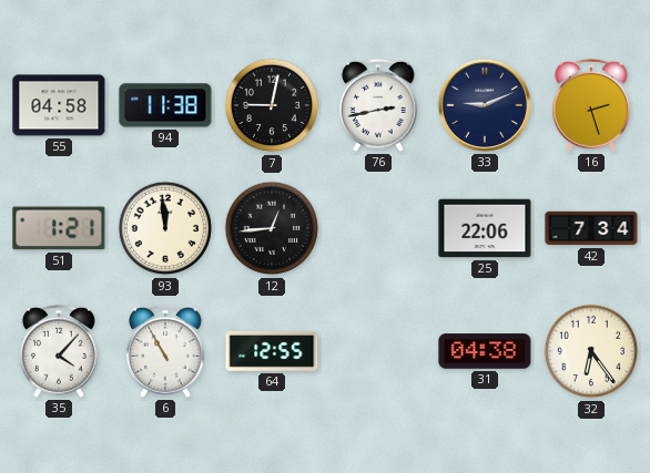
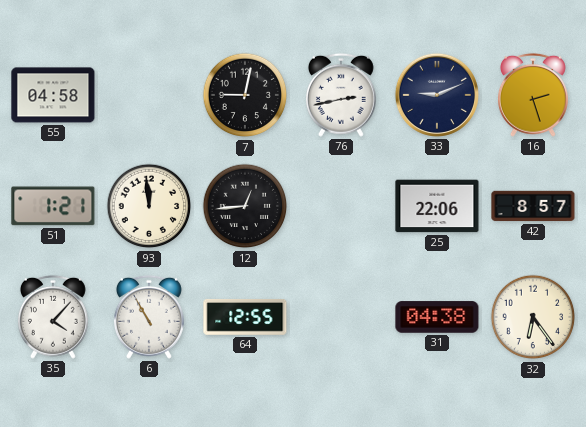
94: 11:38 -> none (165, 105)
42: 7:34 -> 8:57 (533, 206)
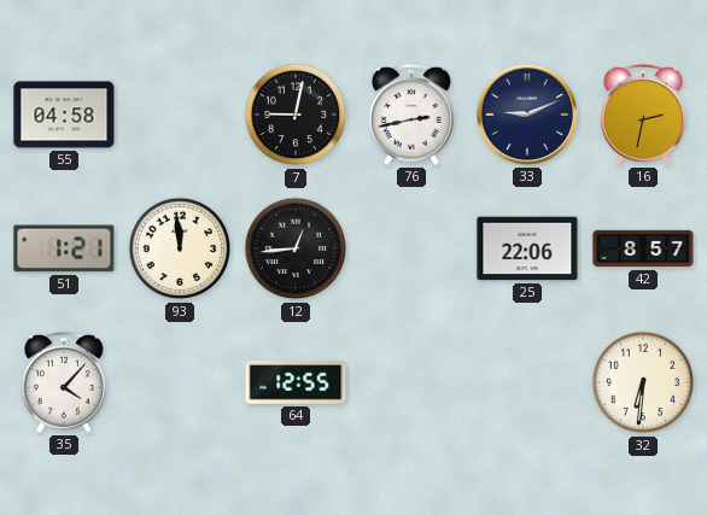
16: 2:27 -> 2:32 (643, 115)
6: 10:55 -> none (149, 317)
31: 04:38 -> none (437, 317)
32: 6:24 -> 6:31 (643, 382)
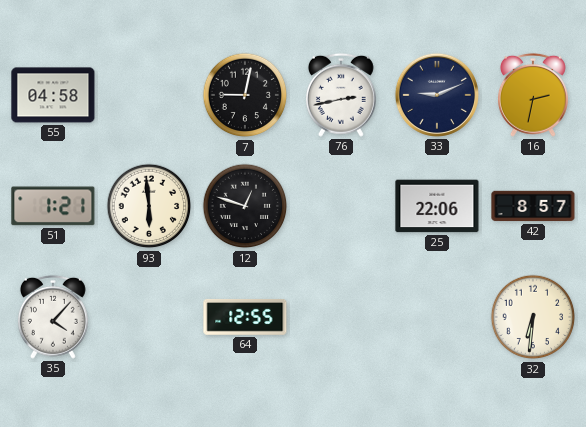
93: 11:59 -> 5:59 (149, 206)
12: 12:44 -> 12:48 (245, 206)
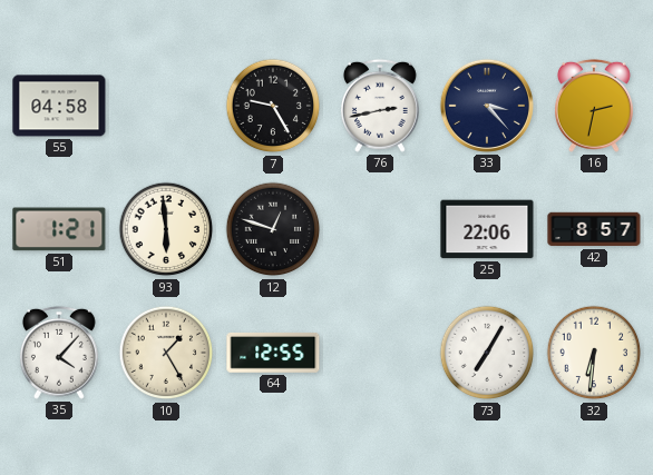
7: 9:02 -> 9:25 (273, 106)
33: 9:11 -> 3:23 (487, 106)
10: none -> 1:25 (166, 353)
73: none -> 7:05 (487, 353)
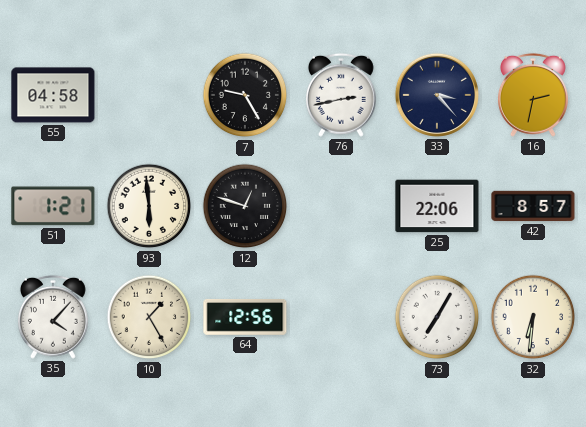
64: 12:55 -> 12:56 (245, 317)
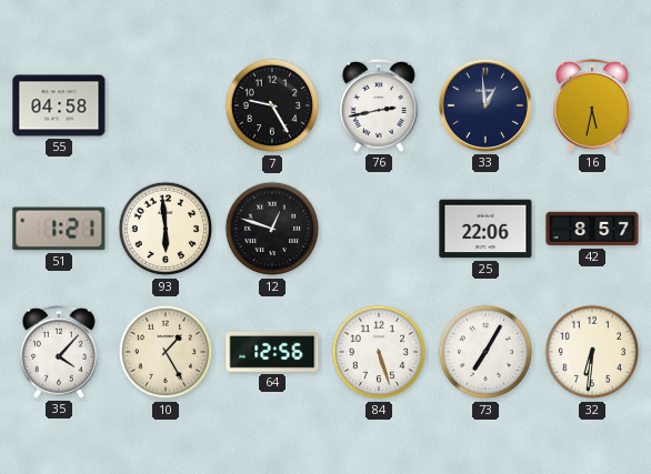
33: 3:23 -> 12:59 (485, 105)
16: 2:32 -> 5:32 (592, 105)
84: none -> 5:27 (379, 352)
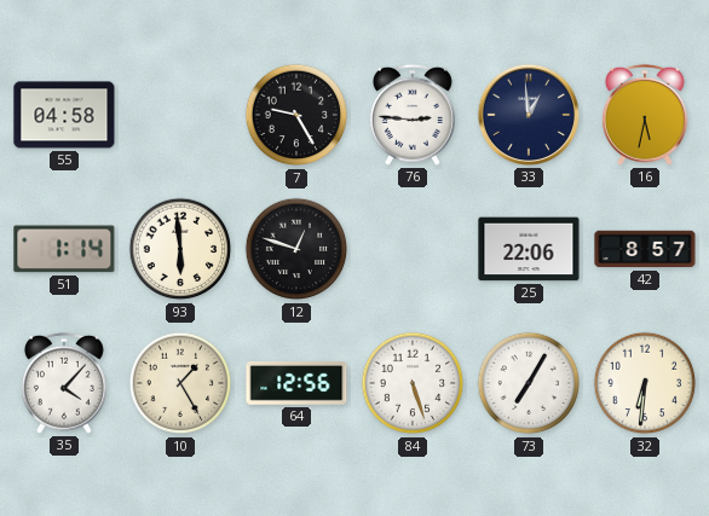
76: 2:43 -> 2:46 (413, 115)
51: 1:21 -> 1:14 (64, 249)
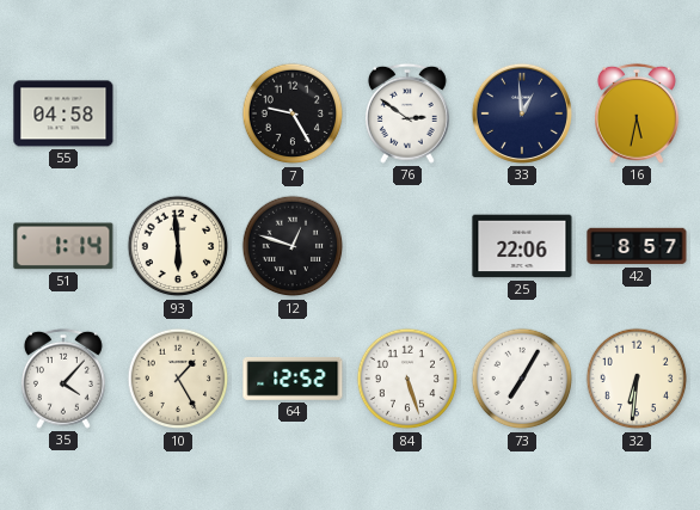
76: 2:46 -> 2:51 (407, 113)
64: 12:56 -> 12:52 (293, 379)
